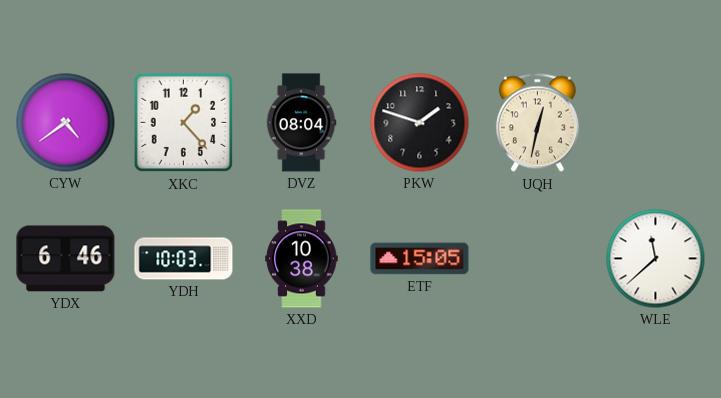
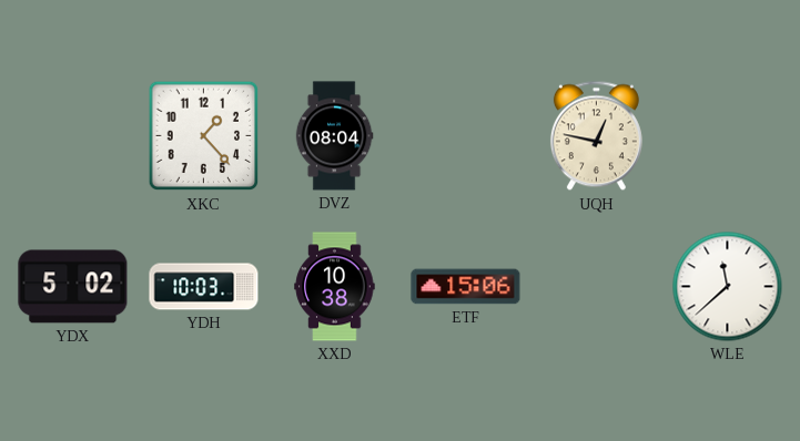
CYW: 4:39 -> none (66, 123)
PKW: 1:48 -> none (420, 123)
UQH: 12:32 -> 12:47 (596, 136)
YDX: 6:46 -> 5:02 (73, 287)
ETF: 15:05 -> 15:06 (466, 287)
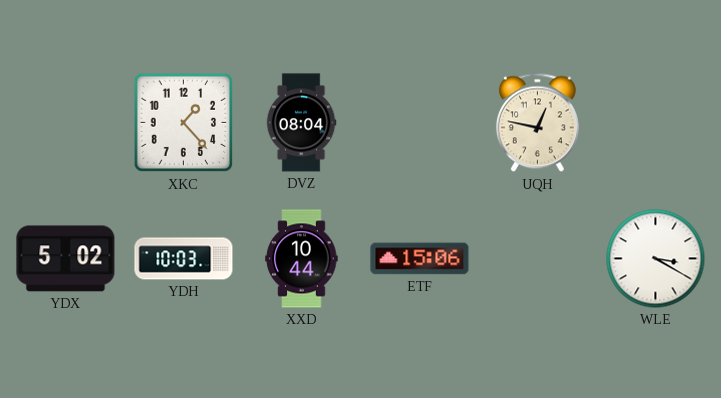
XXD: 10:38 -> 10:44 (302, 259)
WLE: 11:38 -> 3:20 (656, 259)
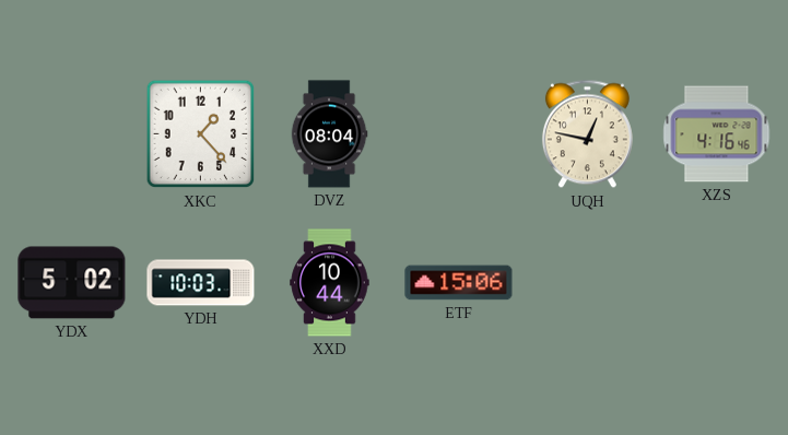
XZS: none -> 4:16 (717, 134)
WLE: 3:20 -> none (656, 259)
